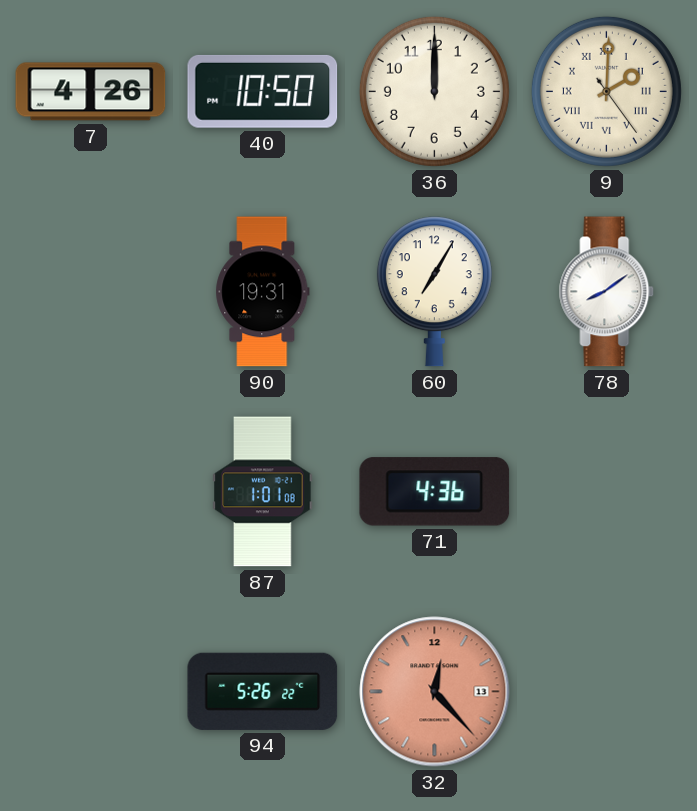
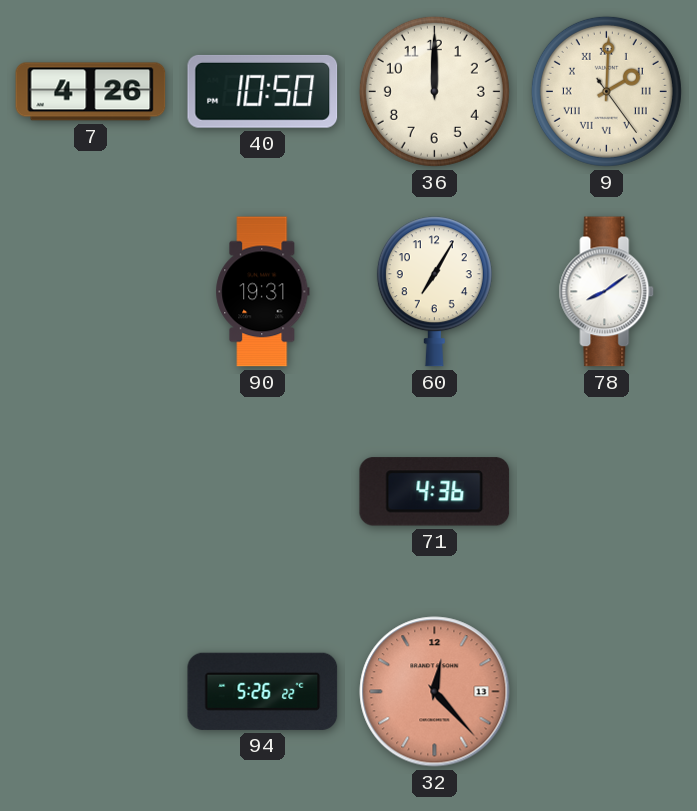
87: 1:01 -> none (263, 492)
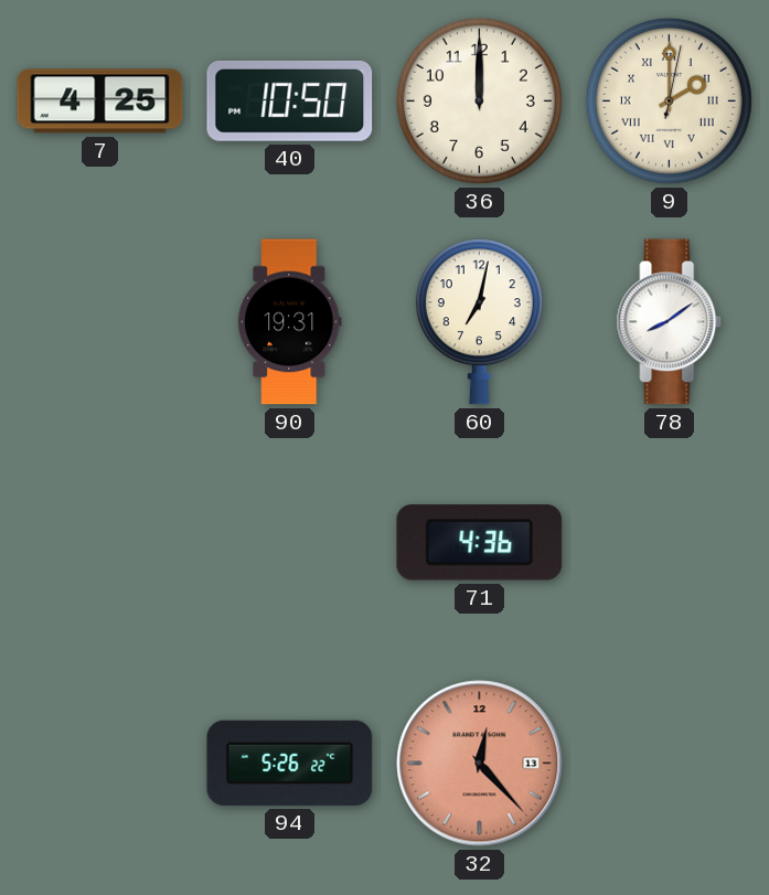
7: 4:26 -> 4:25 (100, 102)
9: 2:00:24 -> 2:00:02 (669, 100)
60: 7:05 -> 7:02 (479, 322)
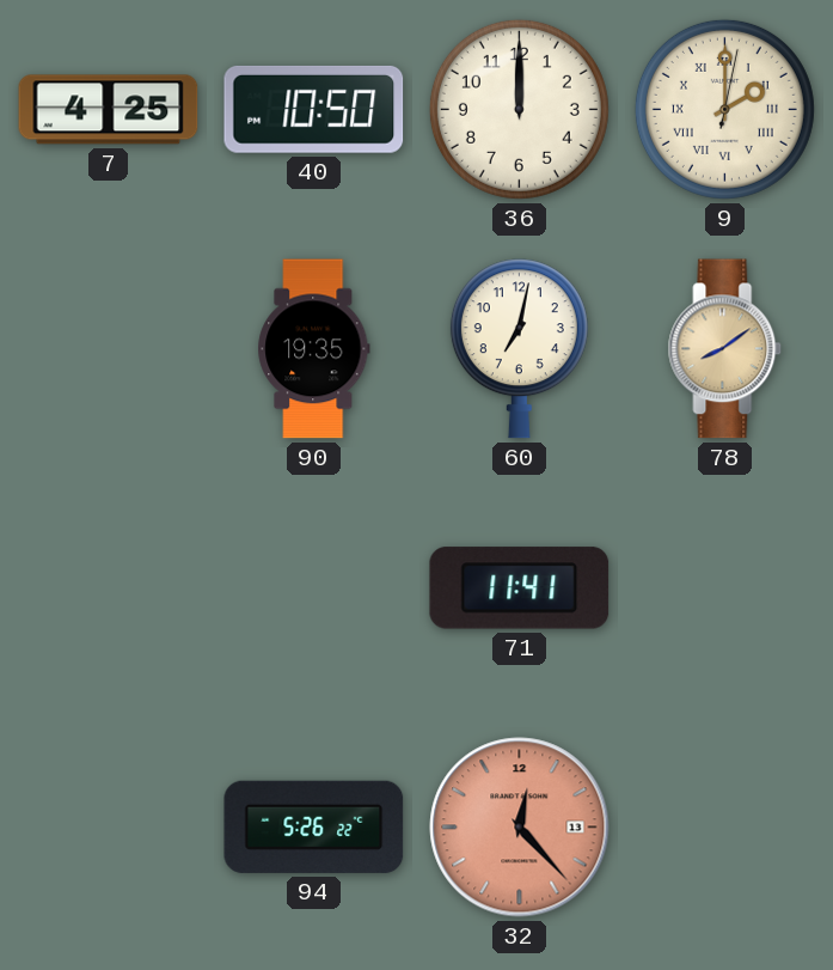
90: 19:31 -> 19:35 (314, 349)
78 dial: white -> champagne (725, 349)
71: 4:36 -> 11:41 (520, 588)
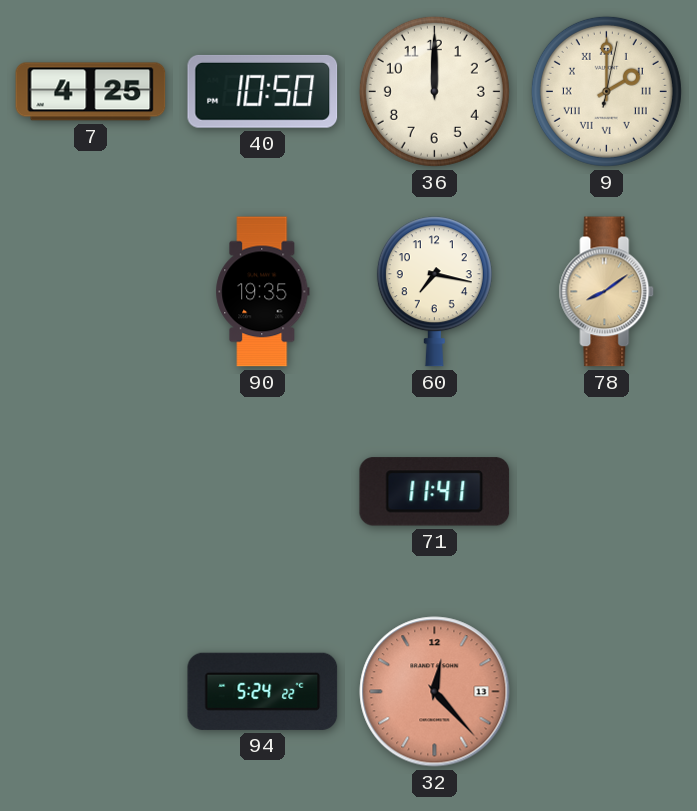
60: 7:02 -> 7:17 (434, 292)
94: 5:26 -> 5:24 (263, 691)
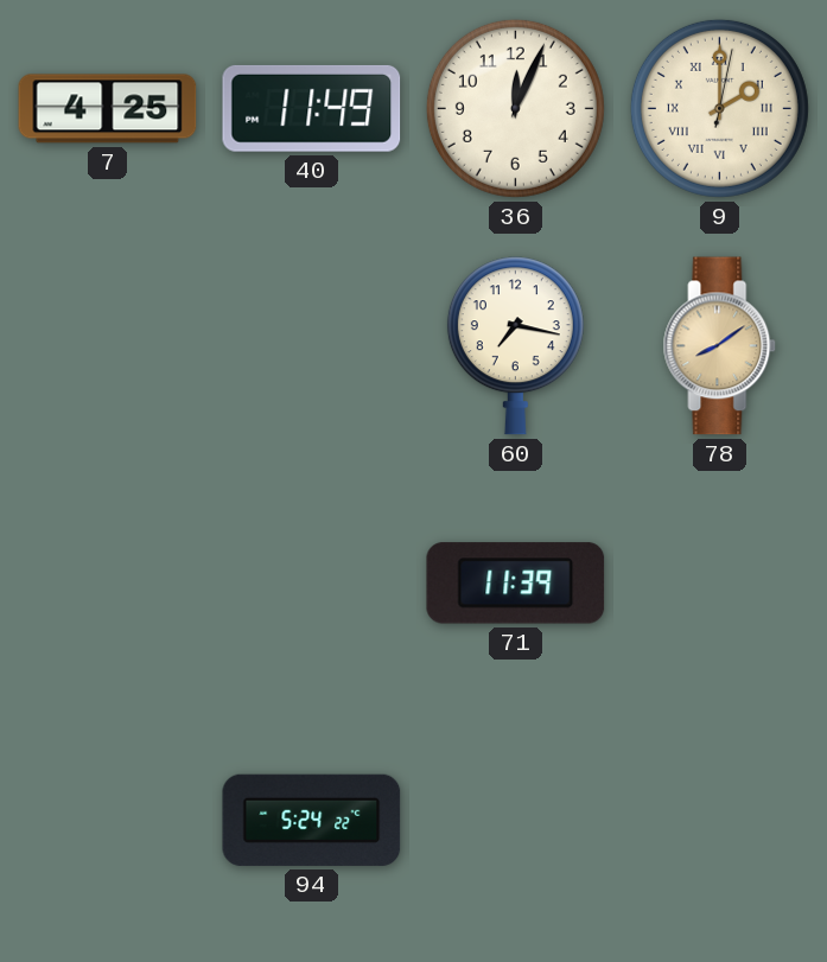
40: 10:50 -> 11:49 (312, 108)
36: 12:00 -> 12:04 (515, 108)
90: 19:35 -> none (263, 292)
71: 11:41 -> 11:39 (516, 584)
32: 12:23 -> none (435, 692)
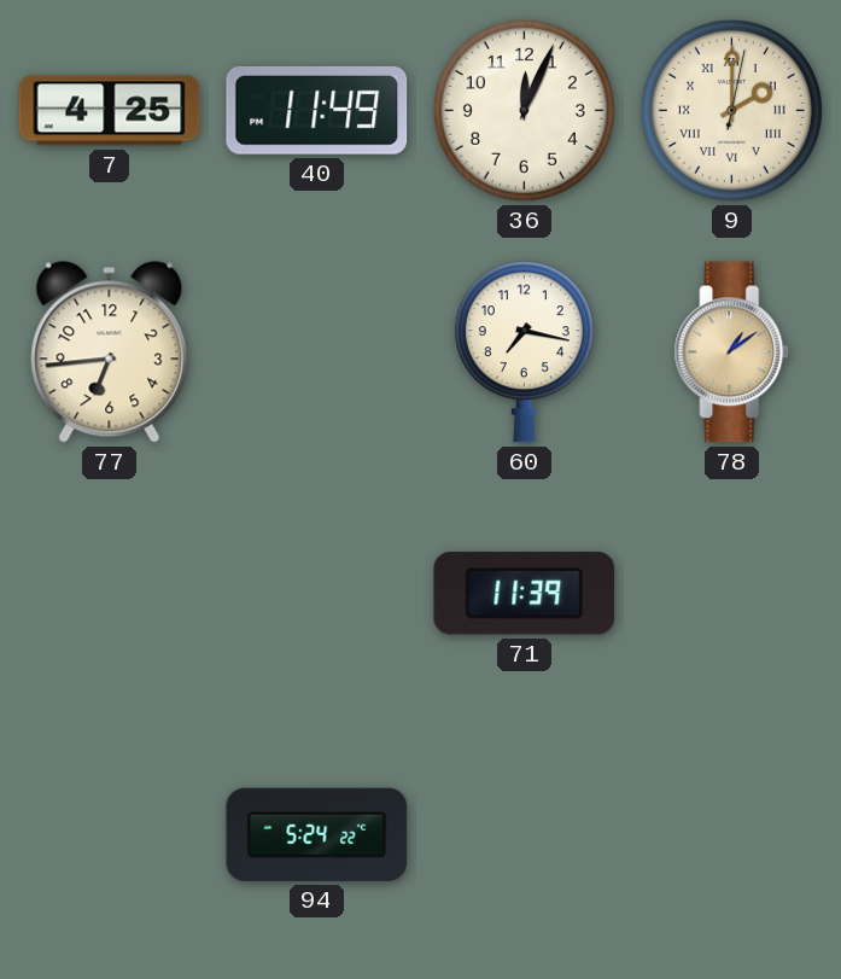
77: none -> 6:44 (110, 352)
78: 8:09 -> 1:09 (732, 352)
